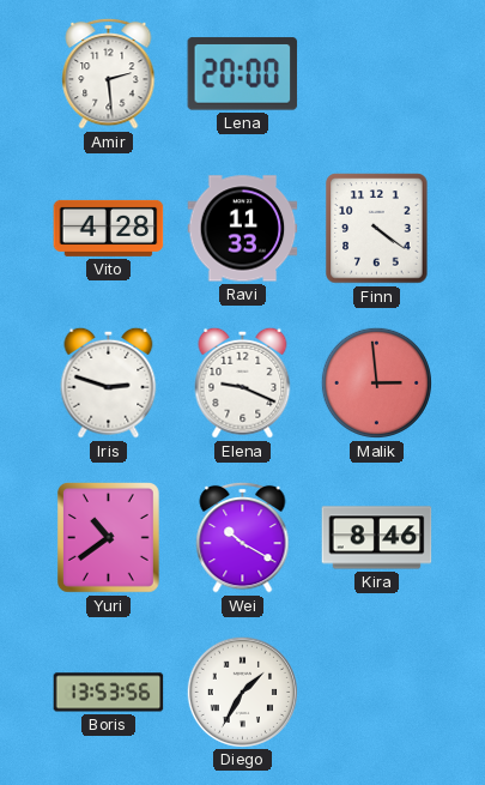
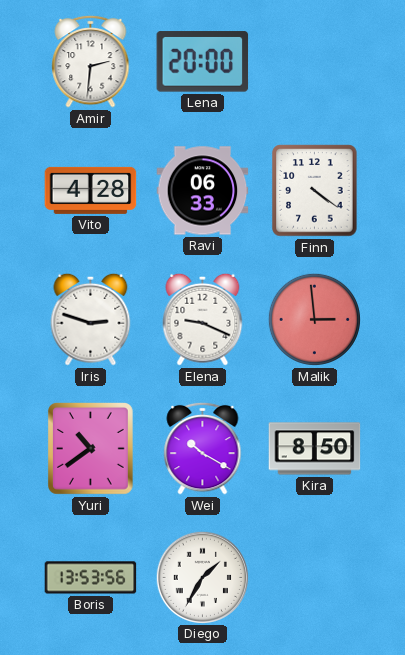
Amir: 2:29 -> 2:31 (91, 61)
Ravi: 11:33 -> 06:33 (203, 191)
Kira: 8:46 -> 8:50 (315, 449)
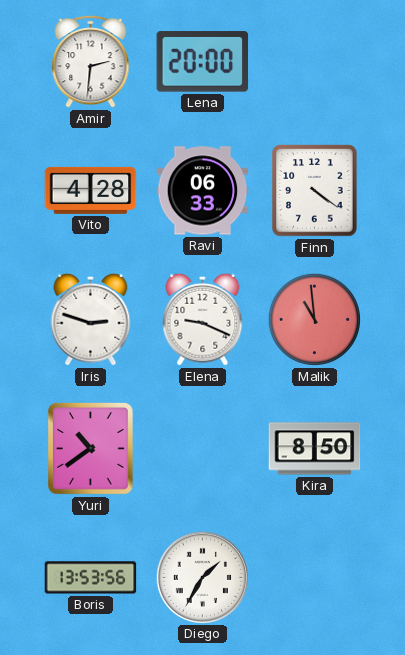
Malik: 2:59 -> 10:59 (314, 319)
Wei: 10:20 -> none (203, 448)
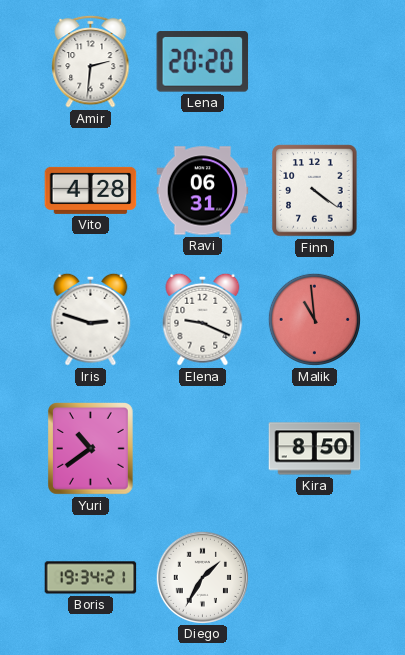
Lena: 20:00 -> 20:20 (203, 62)
Ravi: 06:33 -> 06:31 (203, 191)
Boris: 13:53 -> 19:34 (91, 578)
